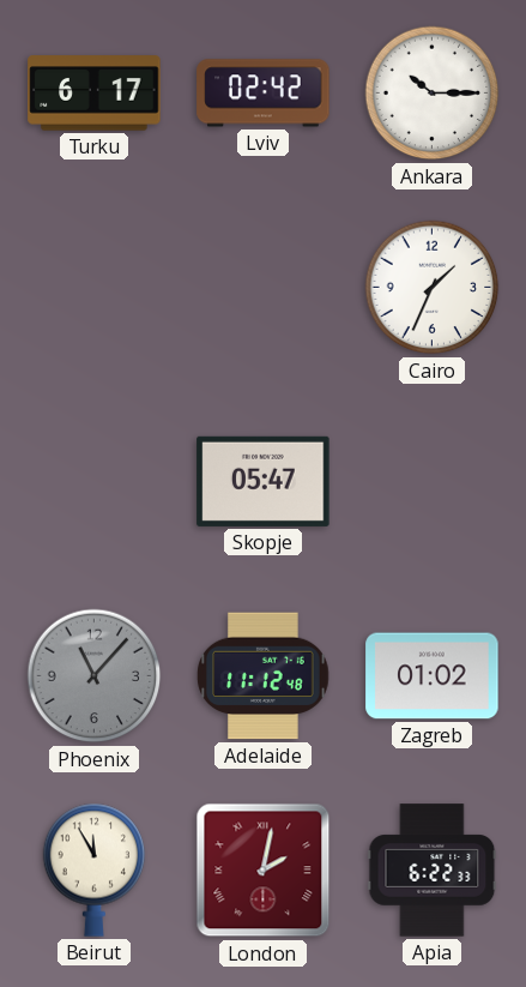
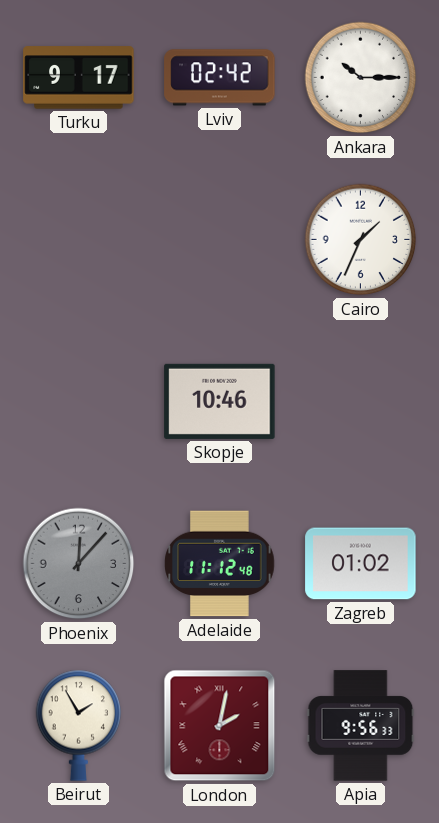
Turku: 6:17 -> 9:17 (79, 78)
Skopje: 05:47 -> 10:46 (220, 401)
Phoenix: 11:07 -> 12:07 (79, 564)
Beirut: 11:55 -> 1:55 (79, 725)
Apia: 6:22 -> 9:56 (361, 726)
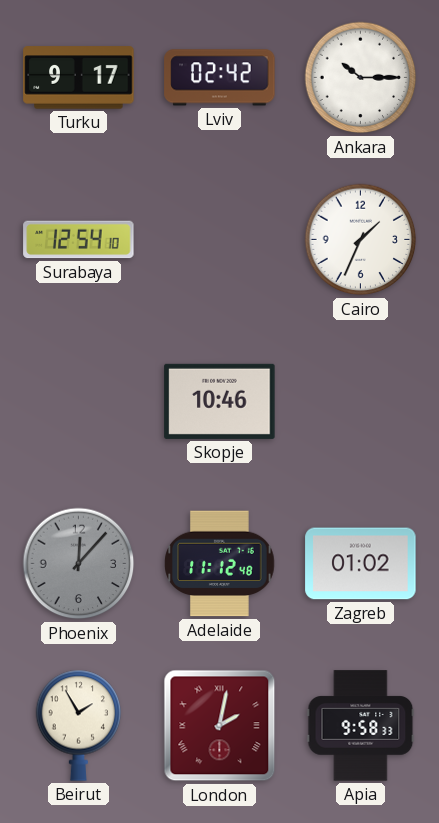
Surabaya: none -> 12:54 (79, 240)
Apia: 9:56 -> 9:58 (361, 726)
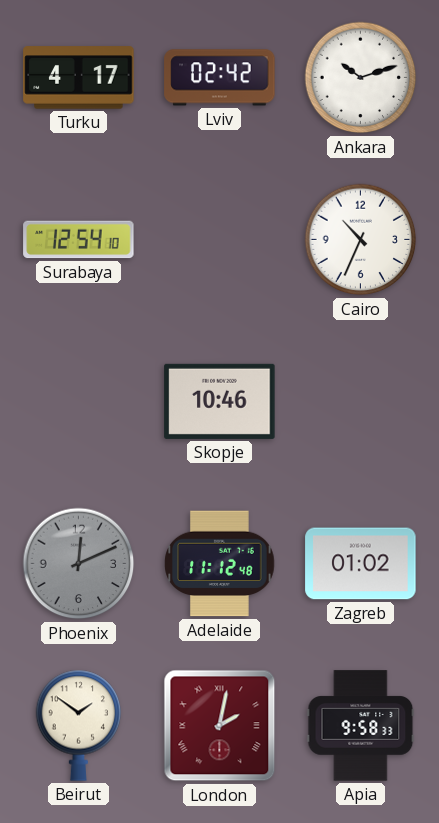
Turku: 9:17 -> 4:17 (79, 78)
Ankara: 10:15 -> 10:12 (361, 78)
Cairo: 1:34 -> 10:34 (361, 240)
Phoenix: 12:07 -> 12:11 (79, 564)
Beirut: 1:55 -> 1:51 (79, 725)
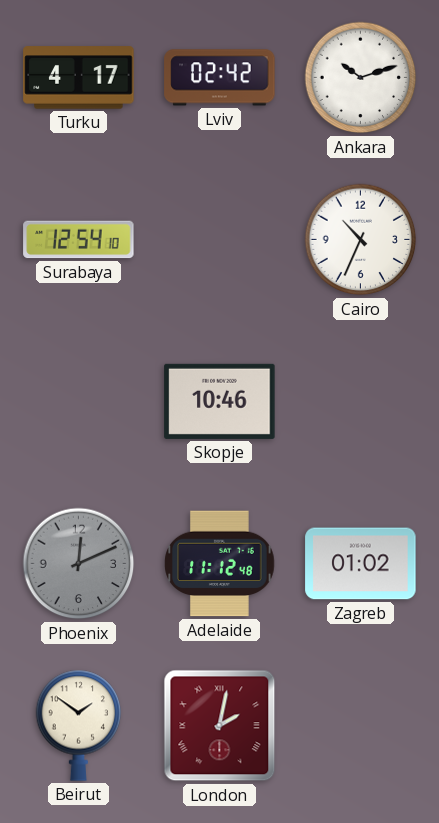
Apia: 9:58 -> none (361, 726)
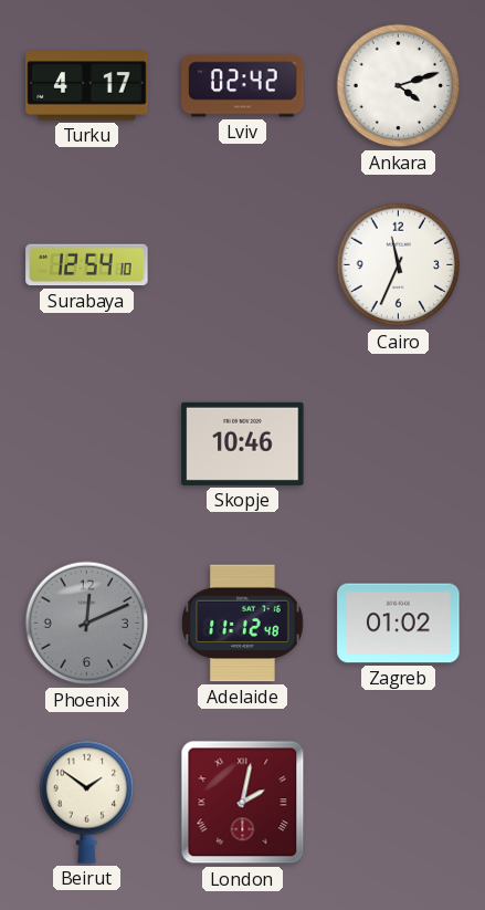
Ankara: 10:12 -> 4:12 (399, 86)
Cairo: 10:34 -> 11:34 (399, 265)
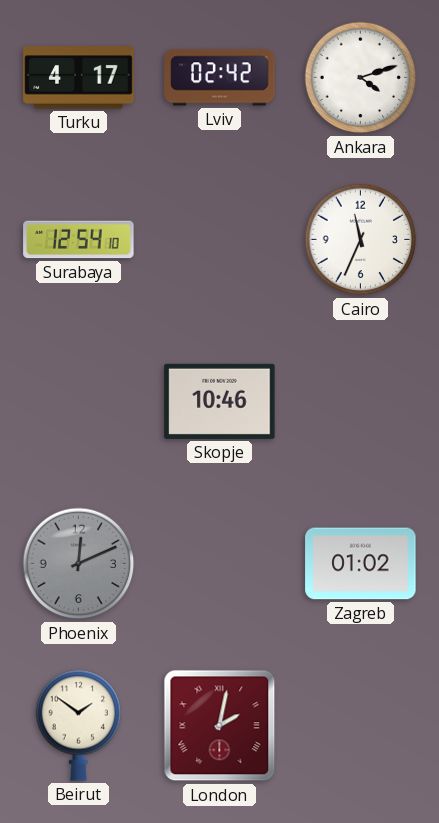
Adelaide: 11:12 -> none (243, 624)
